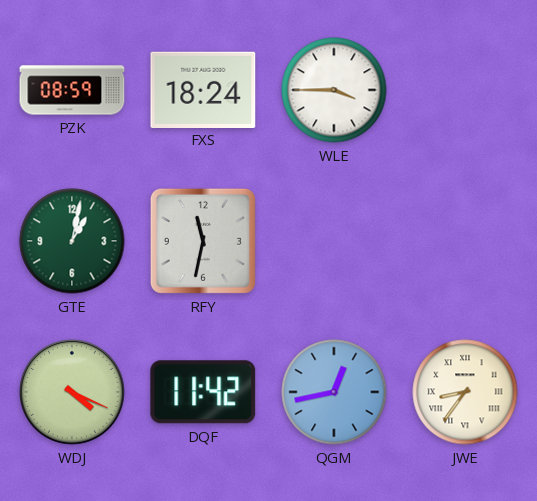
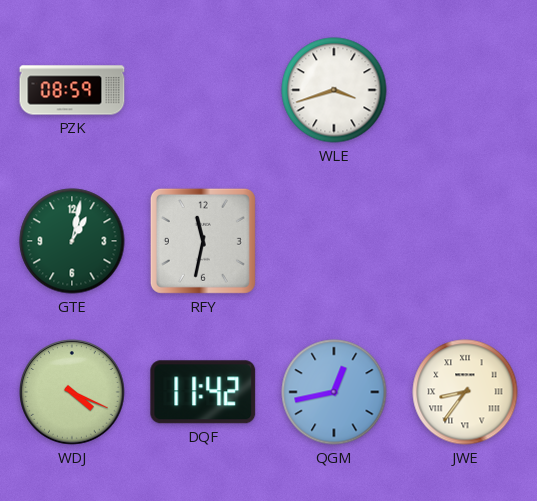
FXS: 18:24 -> none (203, 89)
WLE: 3:45 -> 3:42 (334, 90)
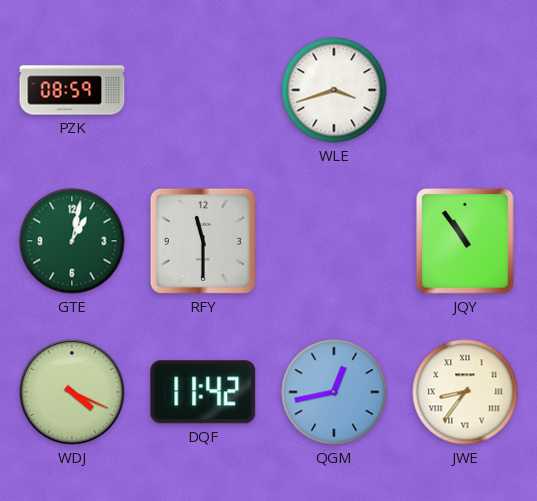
RFY: 11:32 -> 11:30 (203, 241)
JQY: none -> 10:54 (465, 241)
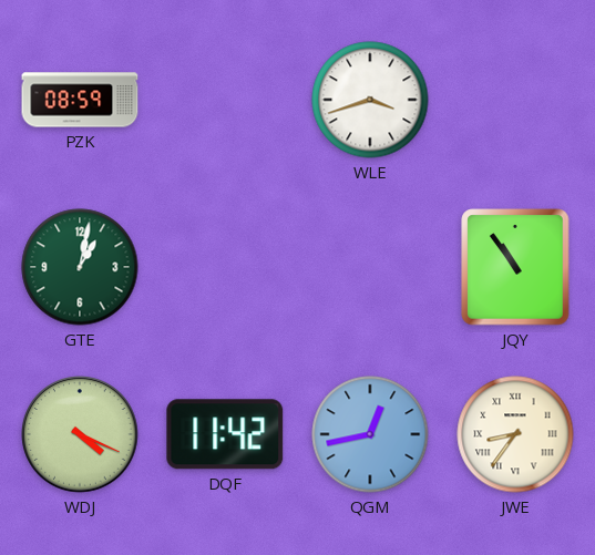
RFY: 11:30 -> none (203, 241)
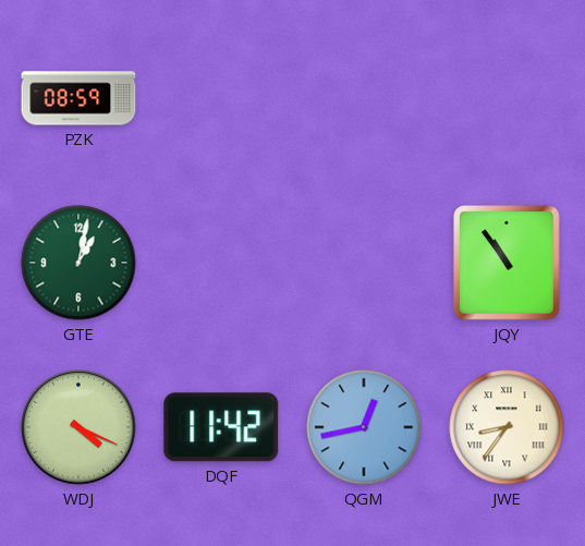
WLE: 3:42 -> none (370, 100)
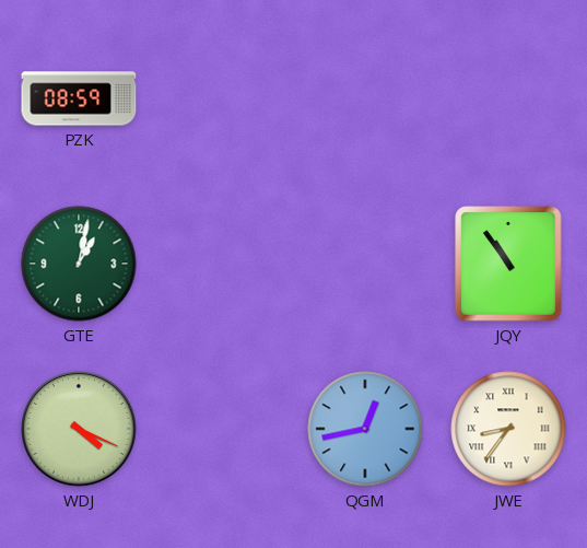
DQF: 11:42 -> none (221, 427)
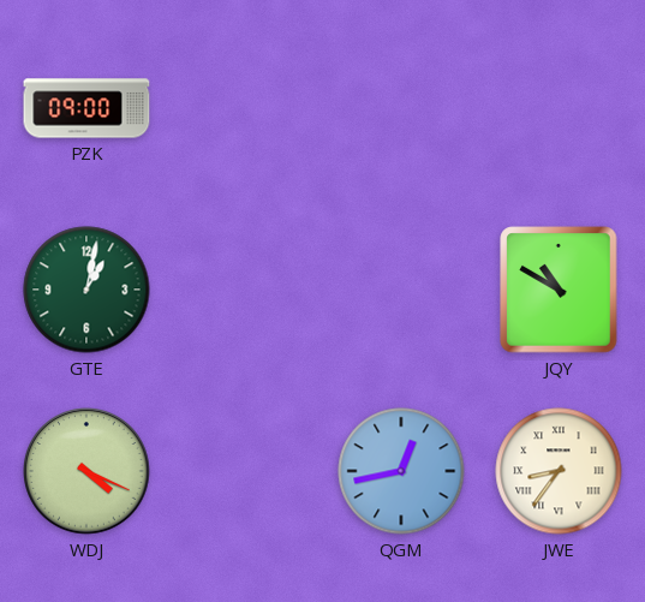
PZK: 08:59 -> 09:00 (86, 108)
JQY: 10:54 -> 10:50 (559, 290)
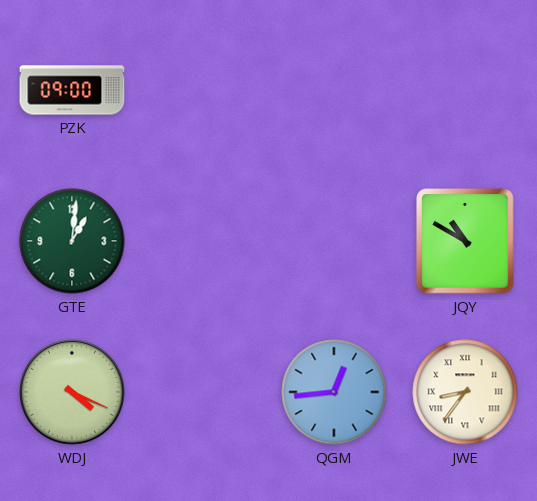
GTE: 1:02 -> 1:01 (72, 241)
QGM: 12:43 -> 12:44 (334, 392)
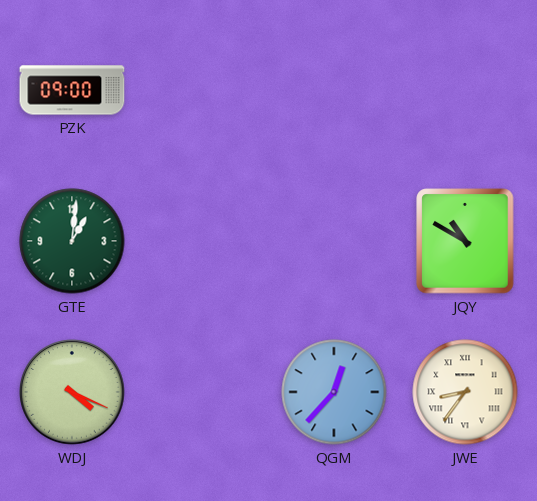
QGM: 12:44 -> 12:37 (334, 392)
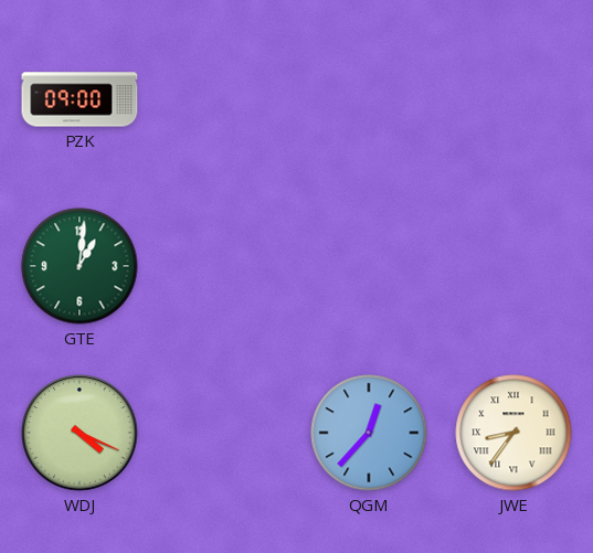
JQY: 10:50 -> none (465, 241)
